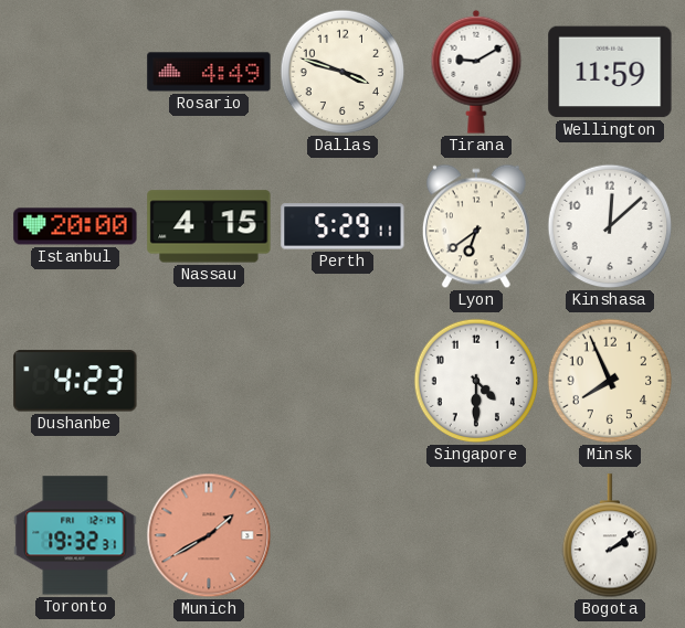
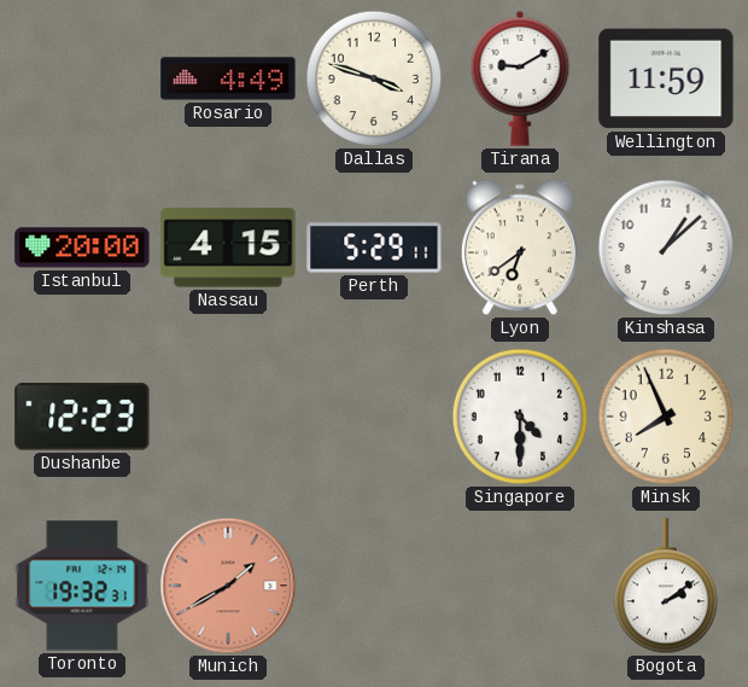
Kinshasa: 12:08 -> 1:08 (666, 248)
Dushanbe: 4:23 -> 12:23 (82, 417)
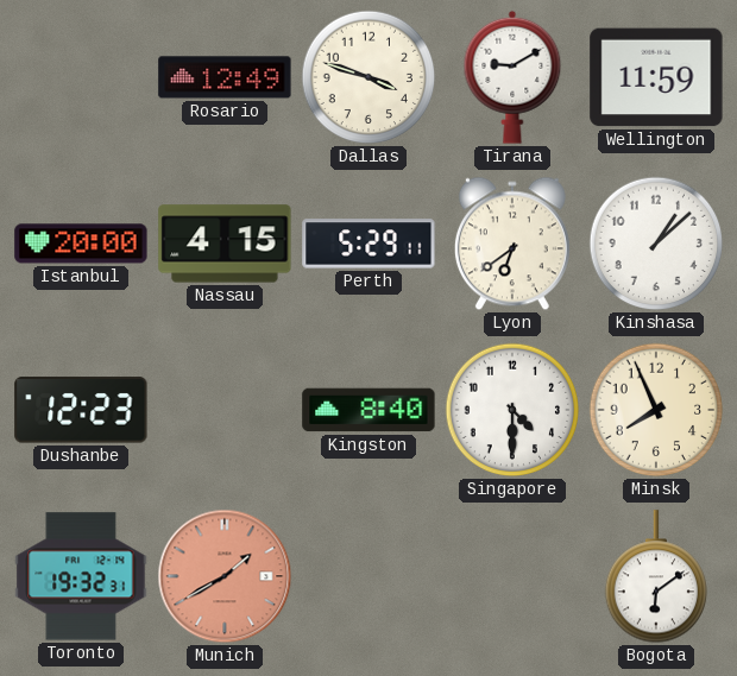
Rosario: 4:49 -> 12:49 (225, 77)
Kingston: none -> 8:40 (368, 410)
Bogota: 2:09 -> 6:09 (655, 577)
